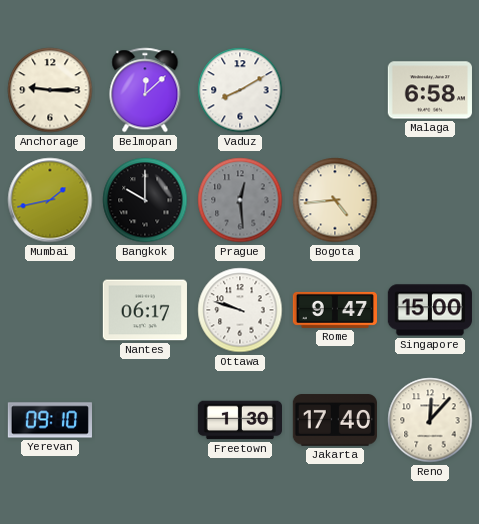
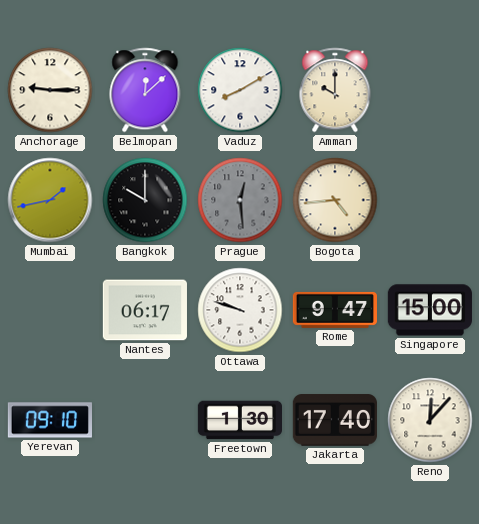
Amman: none -> 10:00 (335, 90)
Malaga: 6:58 -> none (430, 90)
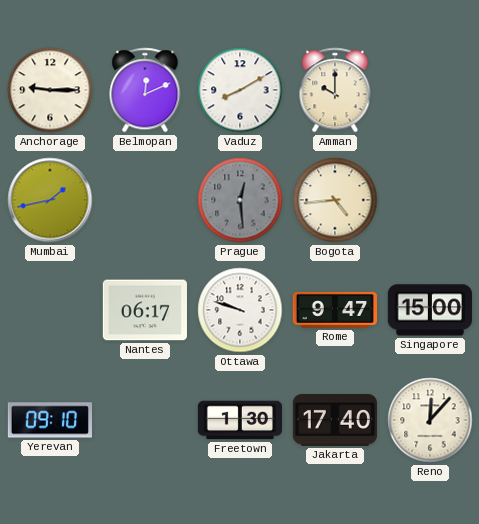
Belmopan: 12:08 -> 12:11 (145, 90)
Bangkok: 10:00 -> none (145, 200)
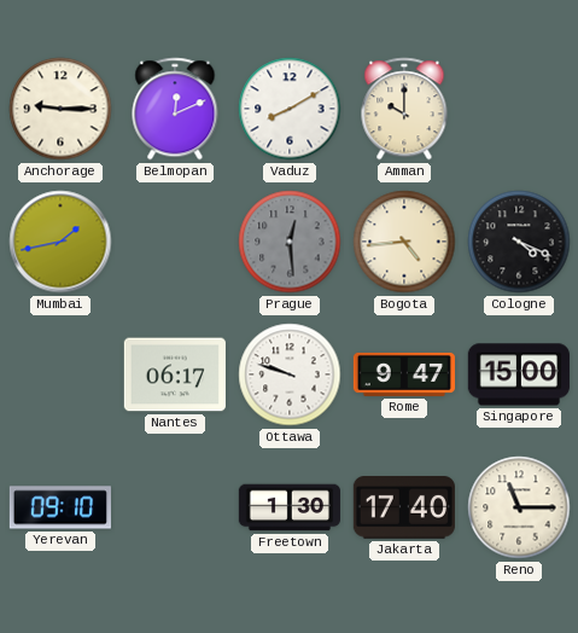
Cologne: none -> 4:19 (519, 242)
Reno: 12:07 -> 11:15 (519, 507)
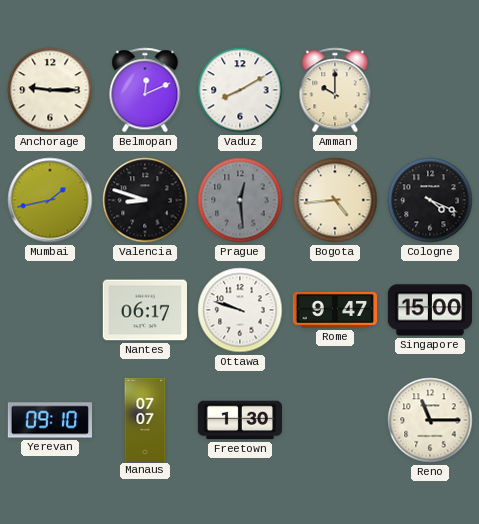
Valencia: none -> 8:48 (145, 200)
Manaus: none -> 07:07 (145, 419)
Jakarta: 17:40 -> none (404, 507)
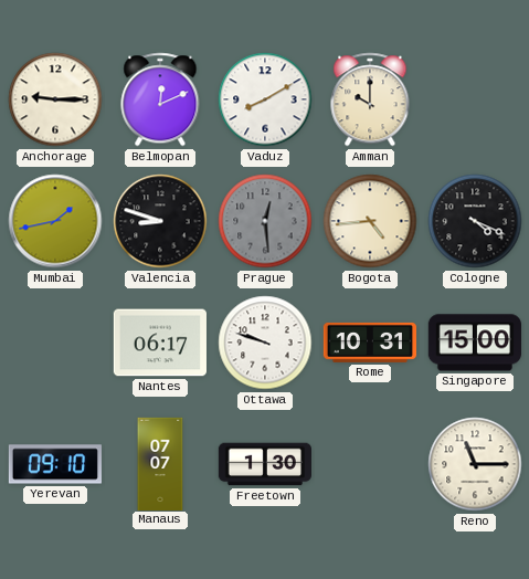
Rome: 9:47 -> 10:31 (369, 343)
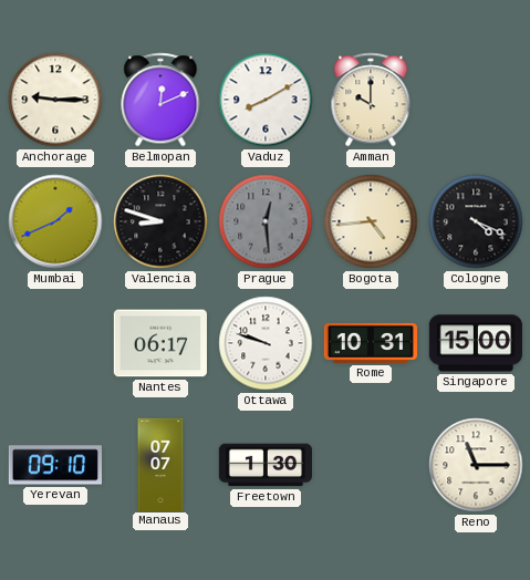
Mumbai: 1:43 -> 1:41 (55, 221)
